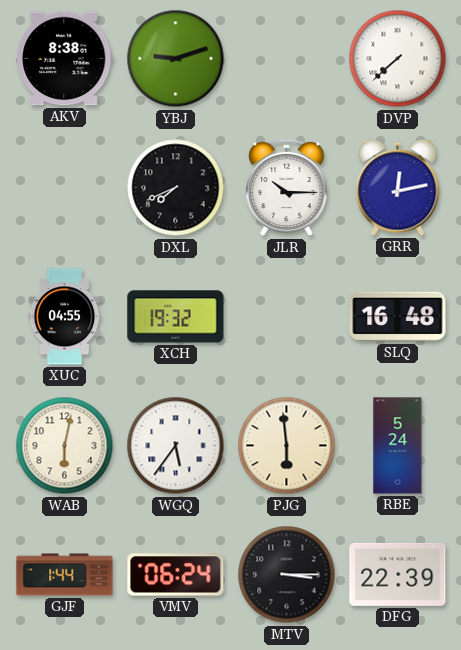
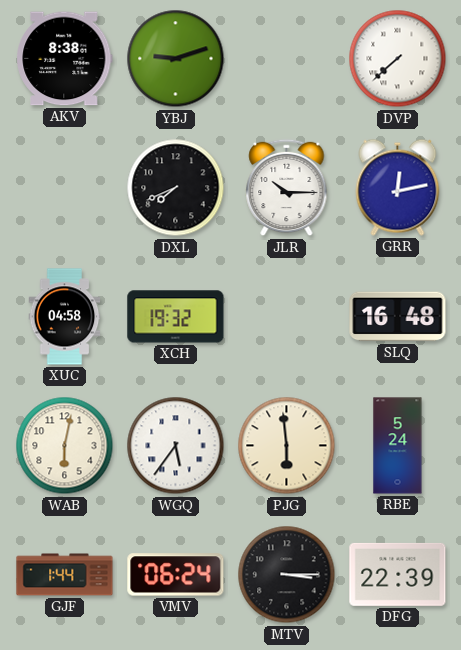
XUC: 04:55 -> 04:58 (65, 317)
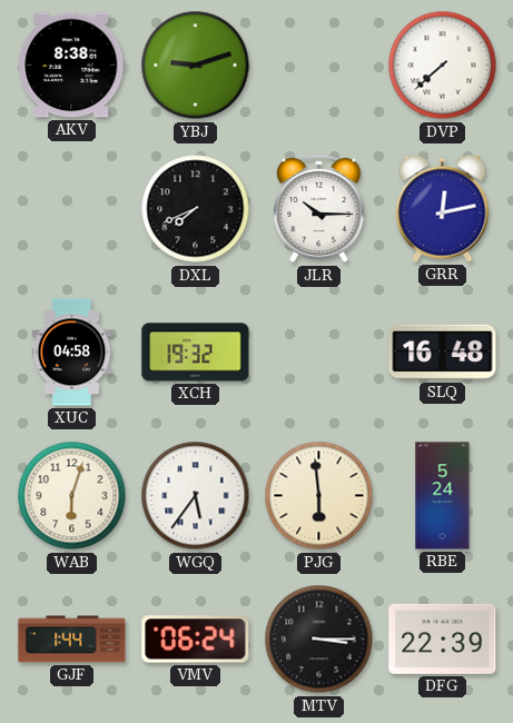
WAB: 6:02 -> 6:03 (72, 496)
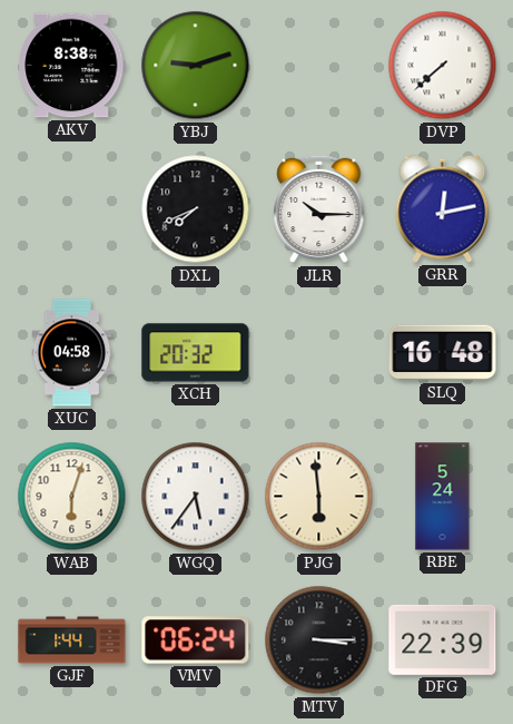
XCH: 19:32 -> 20:32 (196, 353)
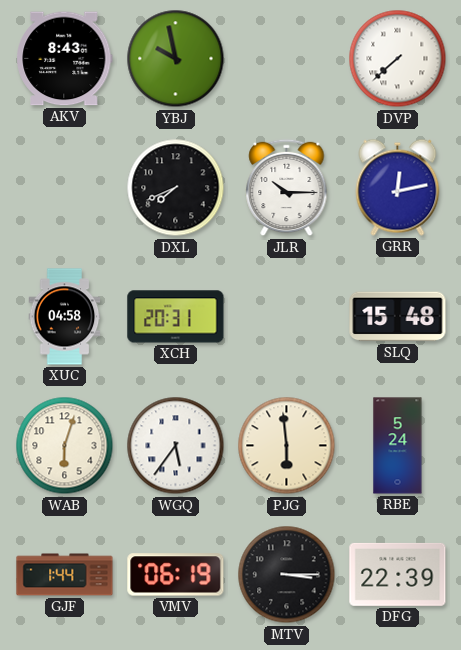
AKV: 8:38 -> 8:43 (65, 59)
YBJ: 9:12 -> 9:58 (176, 59)
XCH: 20:32 -> 20:31 (176, 317)
SLQ: 16:48 -> 15:48 (398, 317)
VMV: 06:24 -> 06:19 (176, 575)
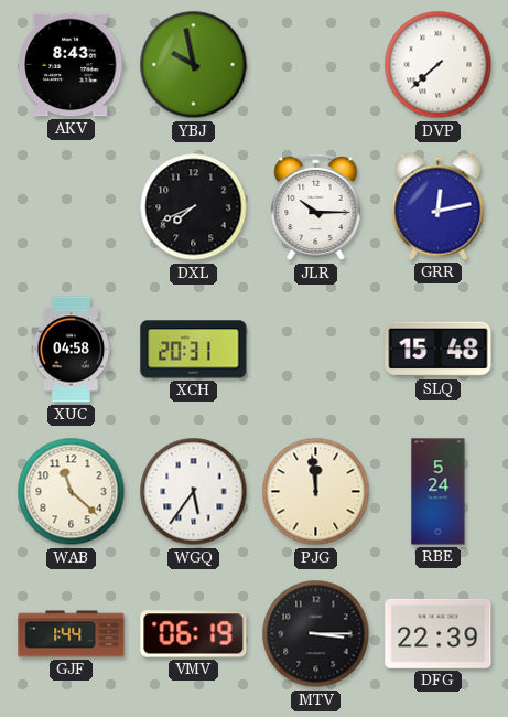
WAB: 6:03 -> 11:22 (72, 492)
PJG: 5:59 -> 11:59 (316, 492)
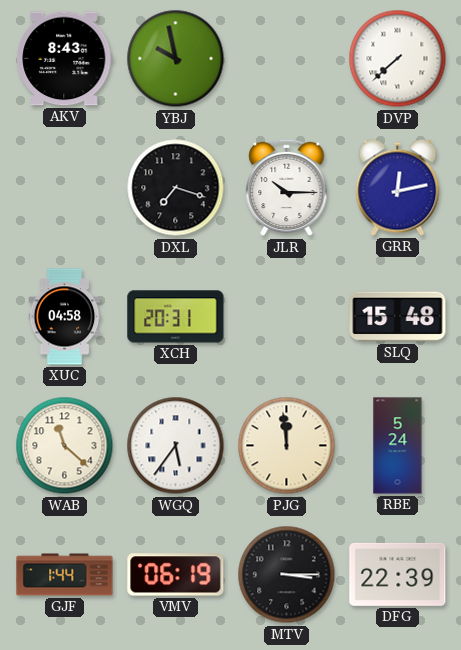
DXL: 7:41 -> 7:18 (176, 188)
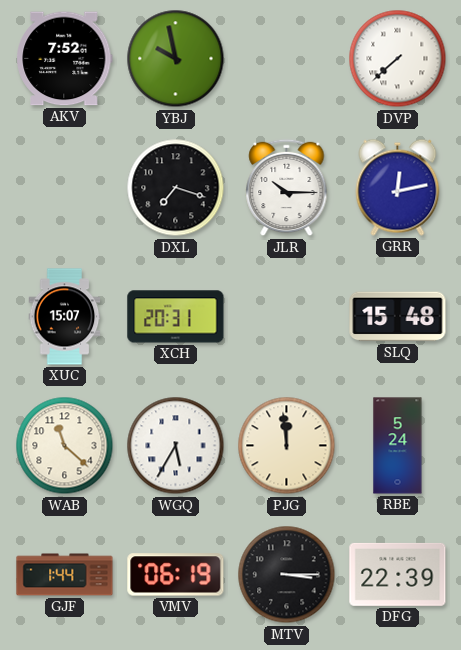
AKV: 8:43 -> 7:52 (65, 59)
XUC: 04:58 -> 15:07 (65, 317)
WGQ: 5:36 -> 5:35 (176, 446)
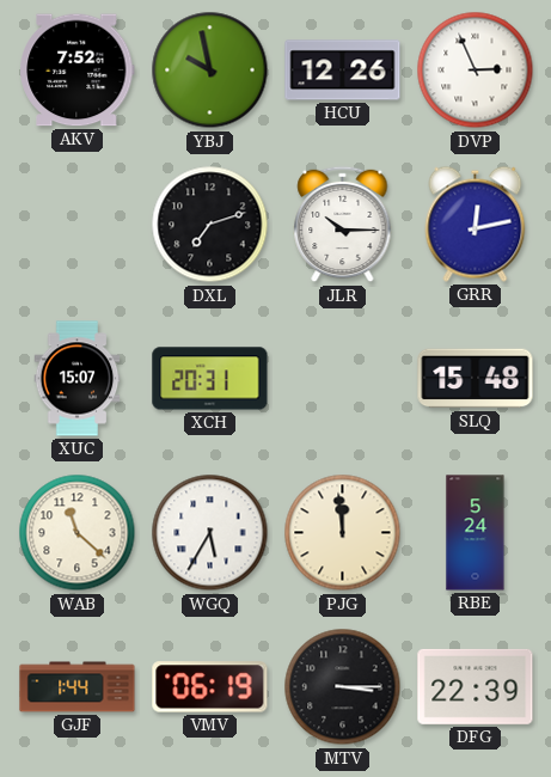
HCU: none -> 12:26 (343, 71)
DVP: 7:38 -> 2:56 (476, 71)
DXL: 7:18 -> 7:12 (210, 225)
